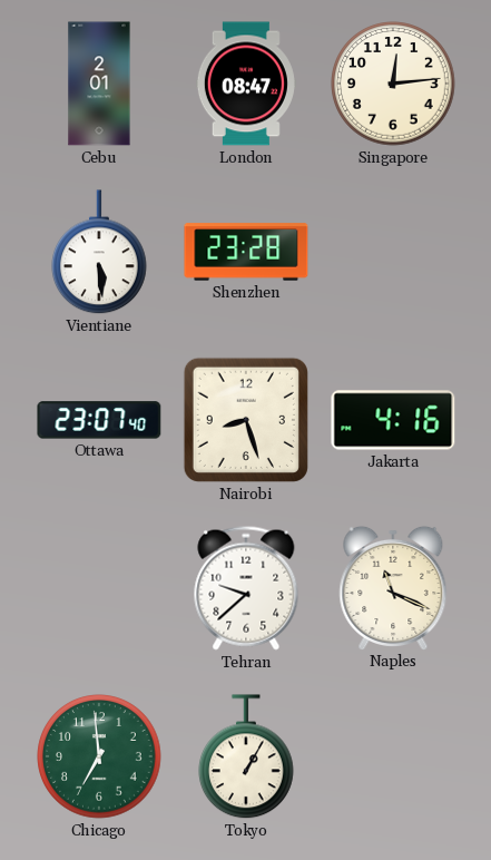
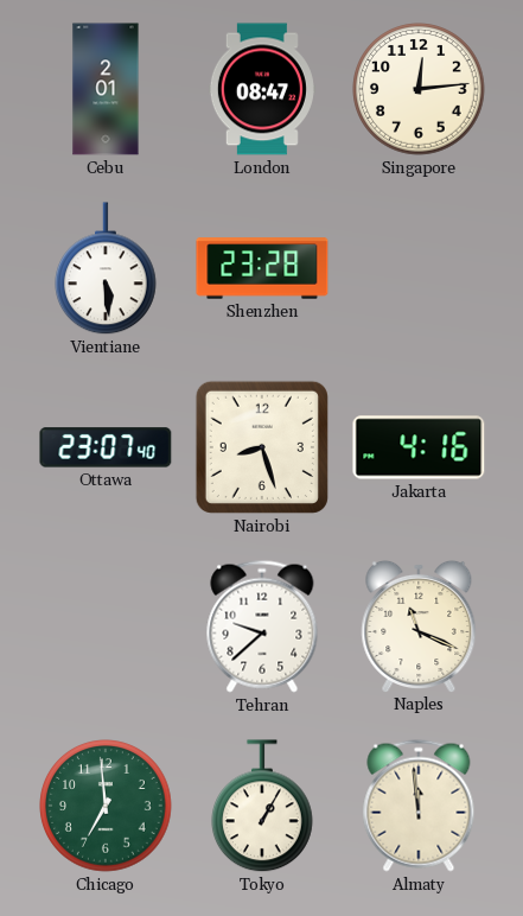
Almaty: none -> 11:59 (419, 806)
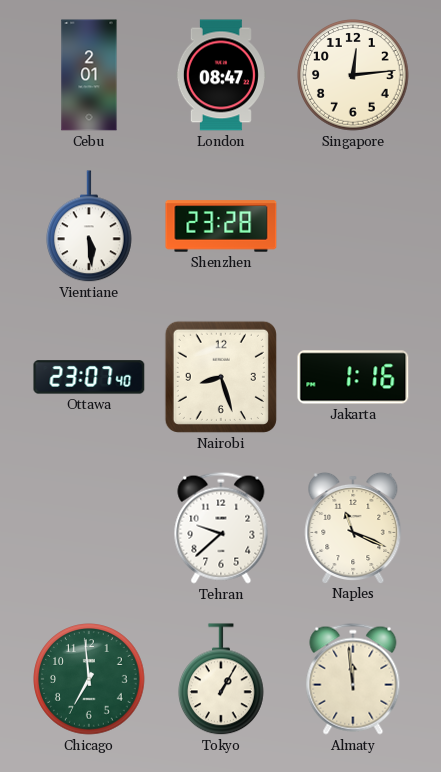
Jakarta: 4:16 -> 1:16 (353, 377)
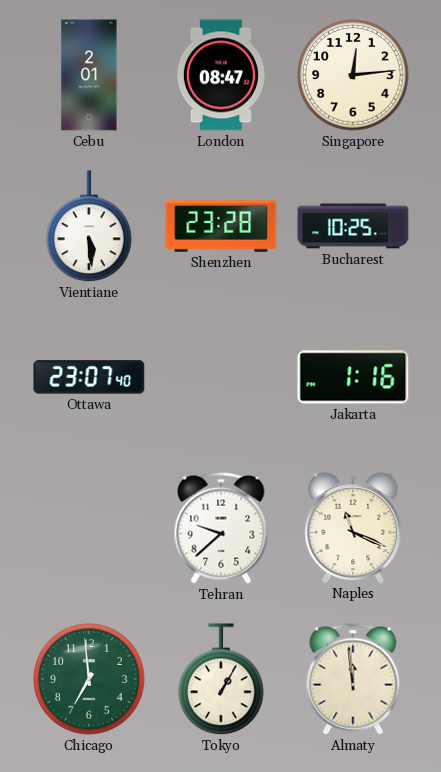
Bucharest: none -> 10:25 (353, 226)
Nairobi: 8:27 -> none (221, 377)
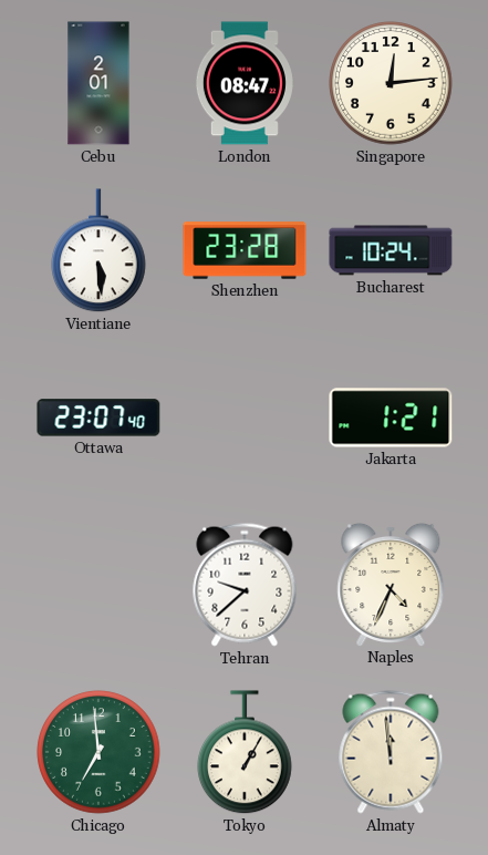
Bucharest: 10:25 -> 10:24 (391, 250)
Jakarta: 1:16 -> 1:21 (391, 418)
Naples: 11:19 -> 4:34 (391, 584)
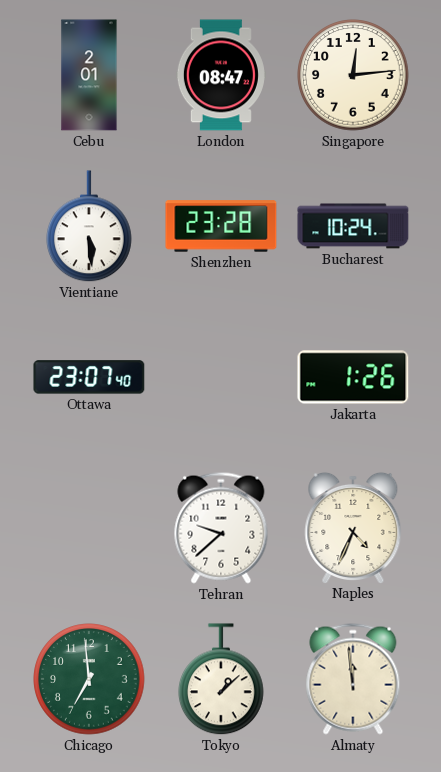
Jakarta: 1:21 -> 1:26 (353, 377)
Tokyo: 1:05 -> 1:08 (222, 680)
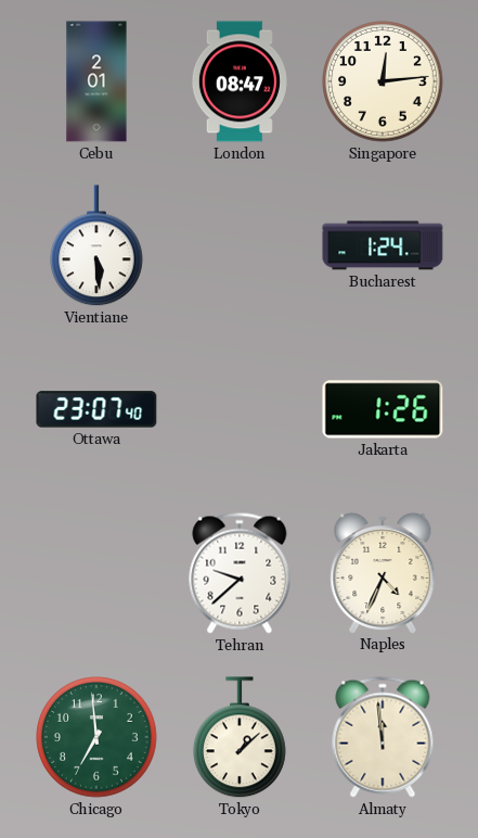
Shenzhen: 23:28 -> none (221, 226)
Bucharest: 10:24 -> 1:24 (383, 245)
